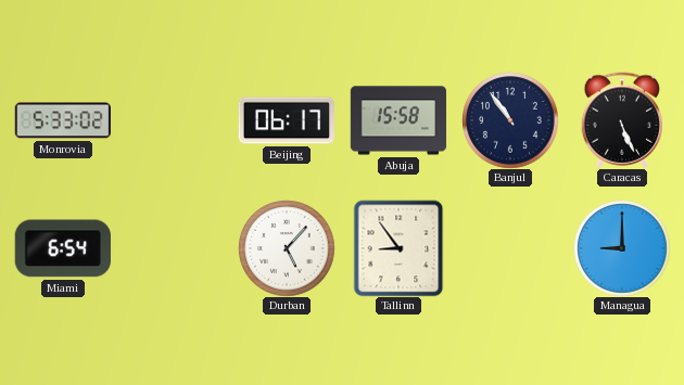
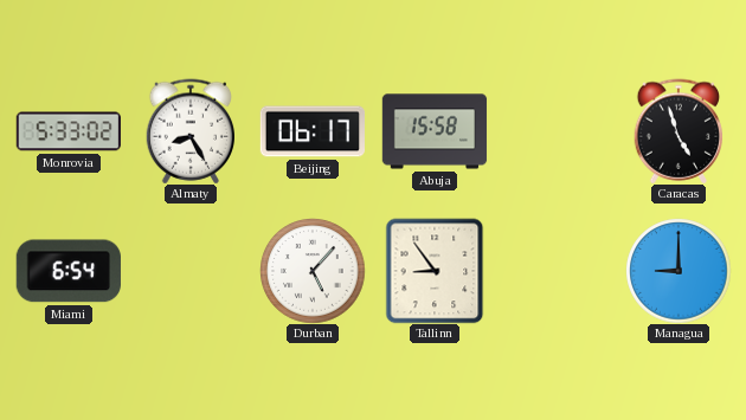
Almaty: none -> 8:25 (191, 131)
Banjul: 10:54 -> none (510, 120)
Caracas: 5:26 -> 4:57 (679, 131)
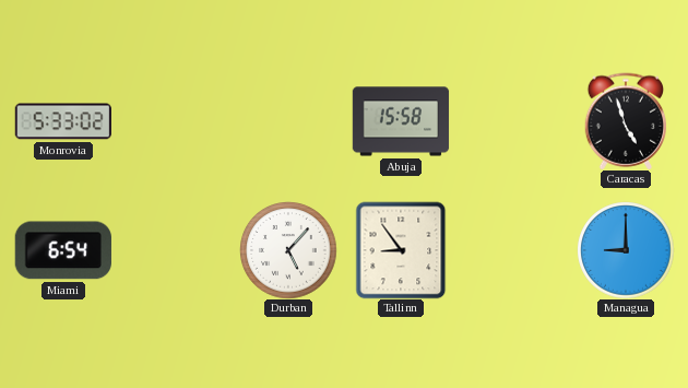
Almaty: 8:25 -> none (191, 131)
Beijing: 06:17 -> none (313, 131)
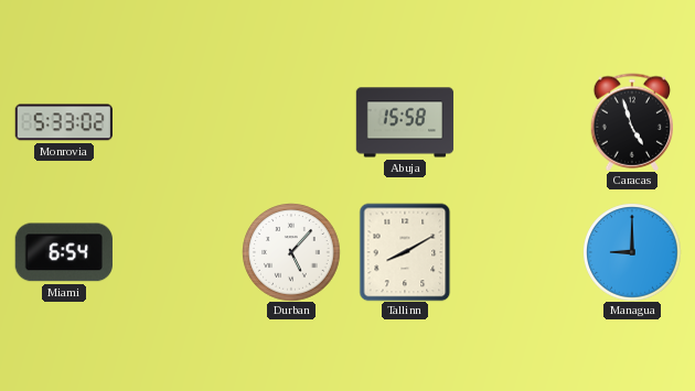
Tallinn: 8:54 -> 8:10 (405, 252)
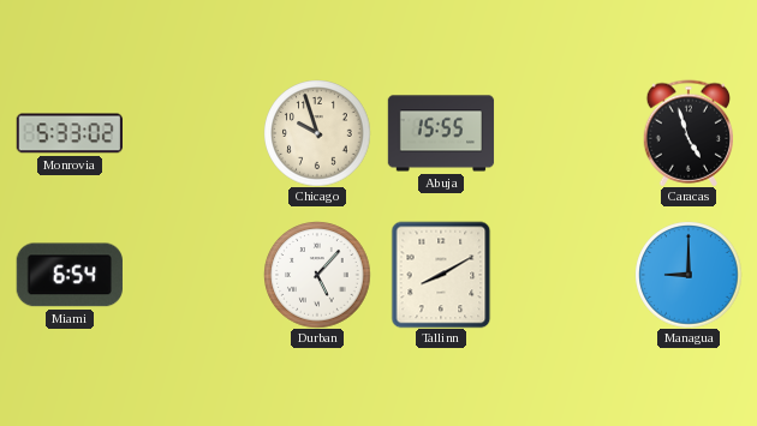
Chicago: none -> 9:57 (317, 133)
Abuja: 15:58 -> 15:55 (441, 133)
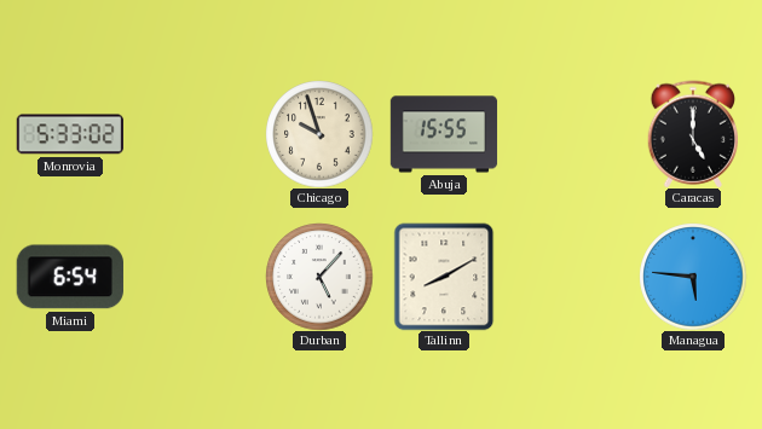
Caracas: 4:57 -> 5:00 (693, 134)
Managua: 9:00 -> 5:46 (693, 277)
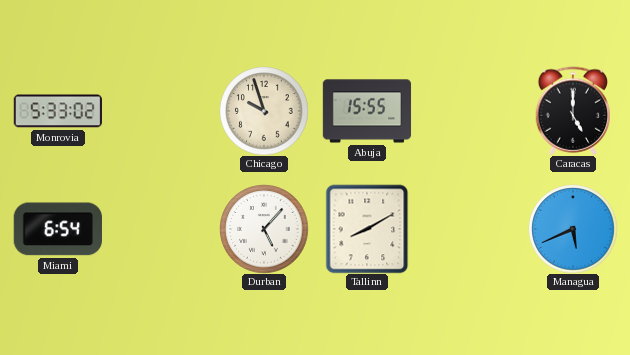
Managua: 5:46 -> 5:41 (573, 229)
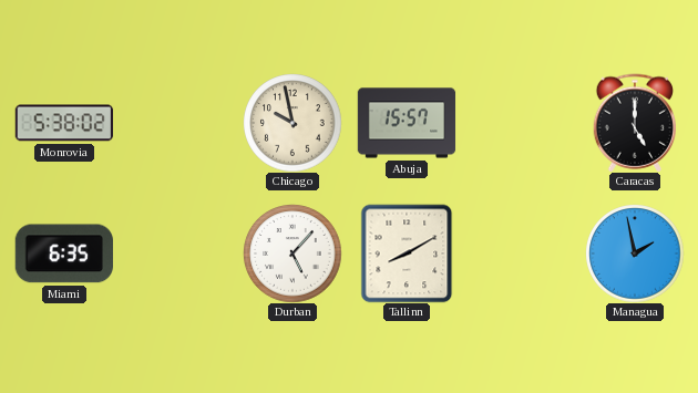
Monrovia: 5:33 -> 5:38 (63, 123)
Chicago: 9:57 -> 9:58 (292, 123)
Abuja: 15:55 -> 15:57 (407, 123)
Miami: 6:54 -> 6:35 (64, 254)
Managua: 5:41 -> 1:58 (635, 254)
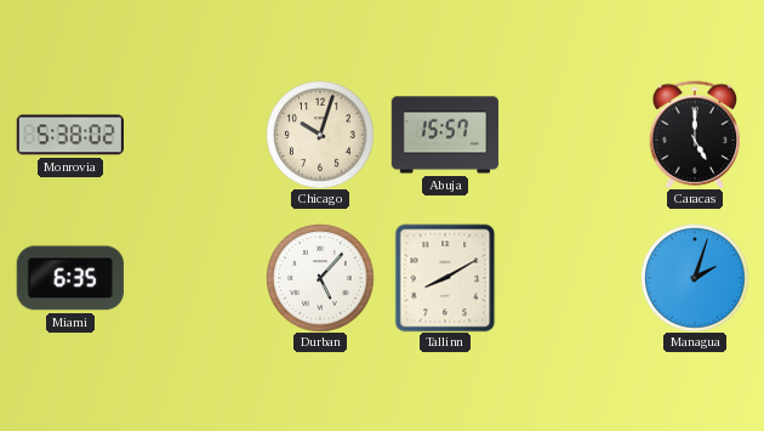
Chicago: 9:58 -> 10:03 (320, 135)
Managua: 1:58 -> 2:03 (695, 278)
